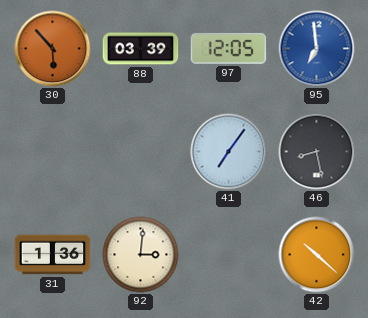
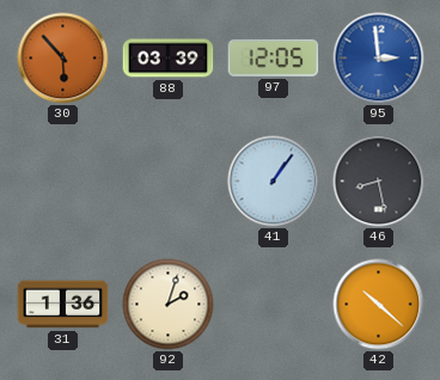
95: 6:59 -> 2:59 (379, 59)
41: 7:06 -> 1:06 (274, 182)
92: 3:01 -> 2:03 (169, 305)
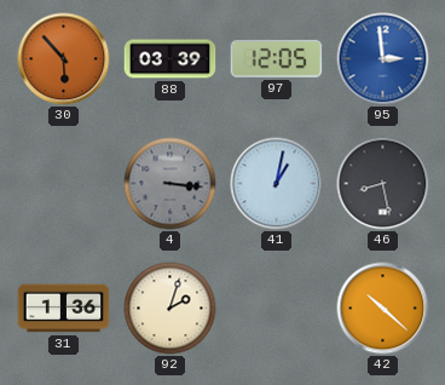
4: none -> 3:16 (171, 184)
41: 1:06 -> 1:02 (277, 184)
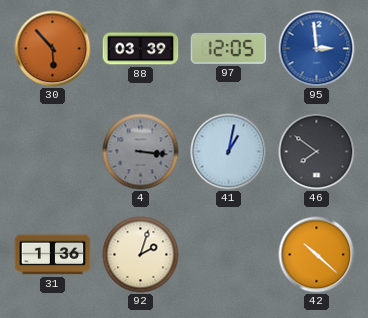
46: 8:28 -> 7:51 (317, 152)
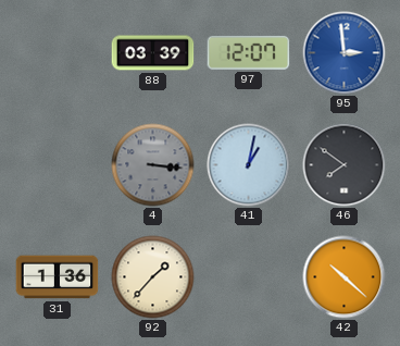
30: 5:53 -> none (53, 49)
97: 12:05 -> 12:07 (249, 52)
92: 2:03 -> 1:37 (153, 277)
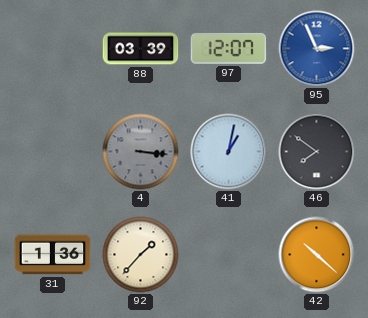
95: 2:59 -> 2:56 (317, 49)
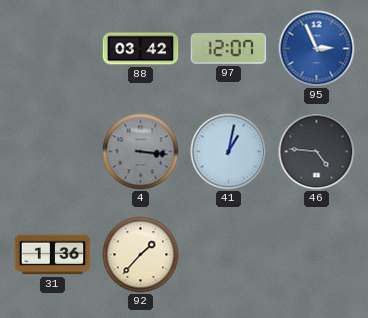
88: 03:39 -> 03:42 (141, 49)
46: 7:51 -> 4:46 (317, 152)
42: 10:22 -> none (317, 255)
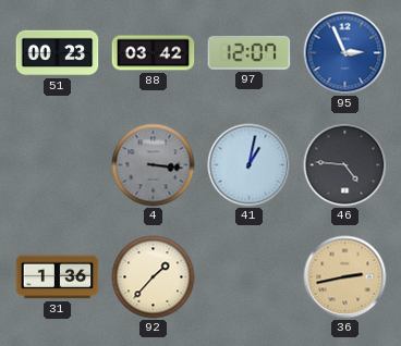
51: none -> 00:23 (58, 53)
36: none -> 2:43 (345, 277)
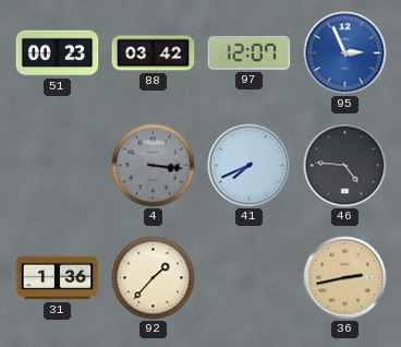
41: 1:02 -> 7:41 (250, 166)
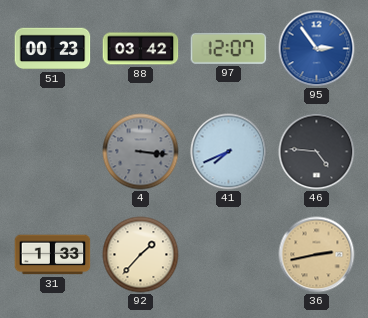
95: 2:56 -> 2:54 (317, 49)
31: 1:36 -> 1:33 (53, 255)
